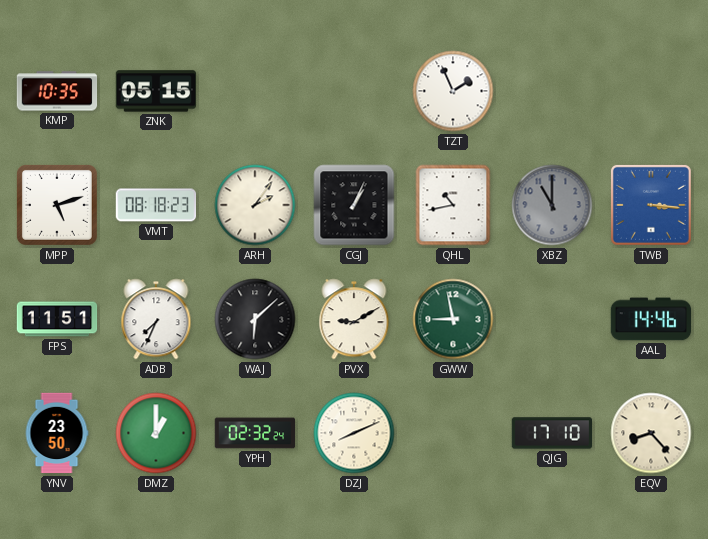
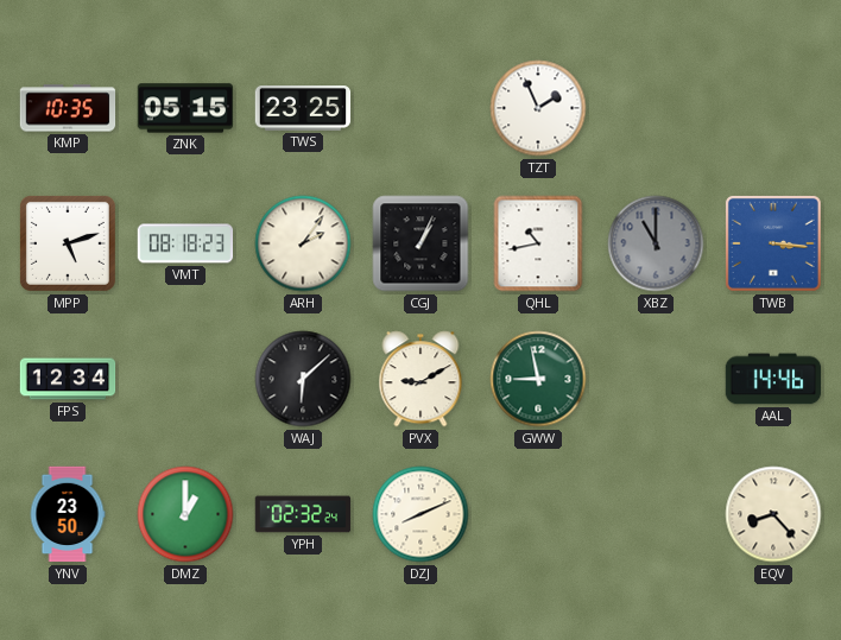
TWS: none -> 23:25 (303, 109)
FPS: 11:51 -> 12:34 (68, 379)
ADB: 7:34 -> none (156, 319)
QJG: 17:10 -> none (552, 433)
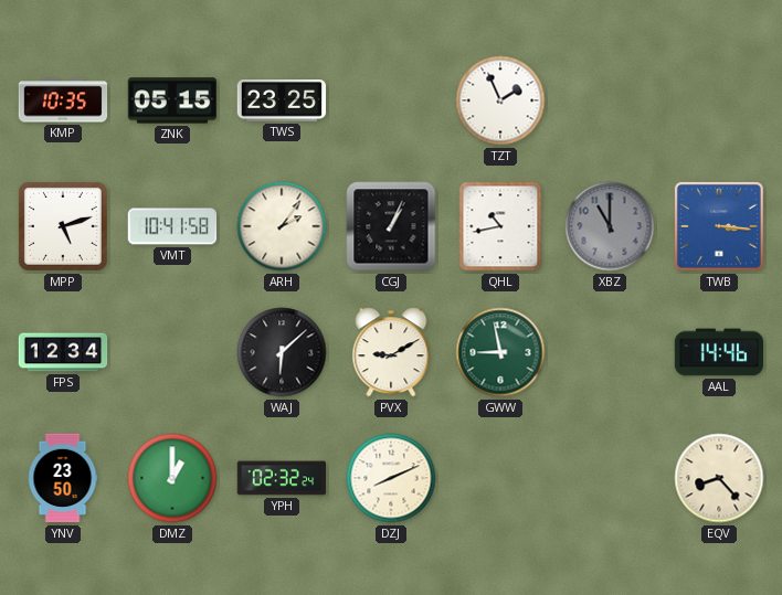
VMT: 08:18 -> 10:41 (172, 226)
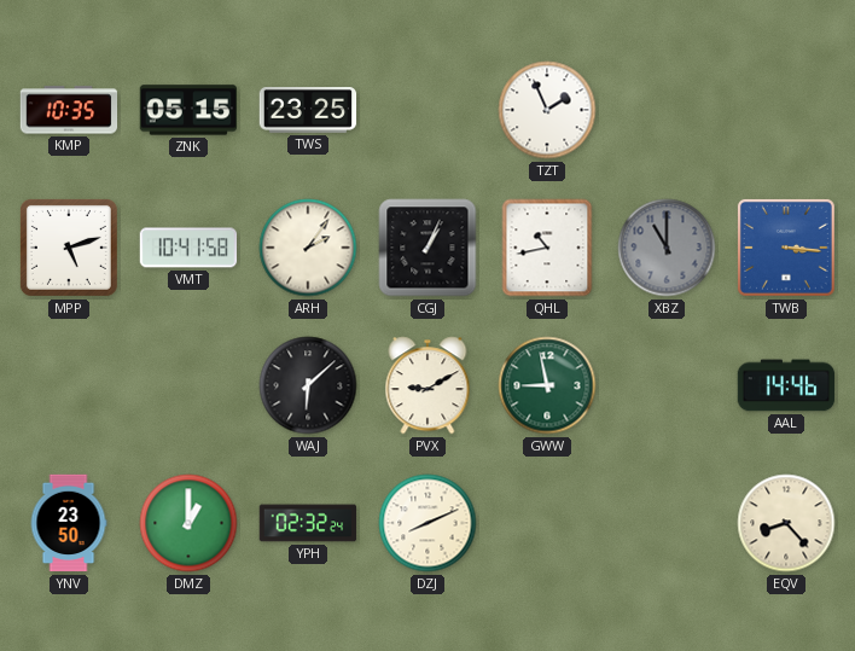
FPS: 12:34 -> none (63, 352)
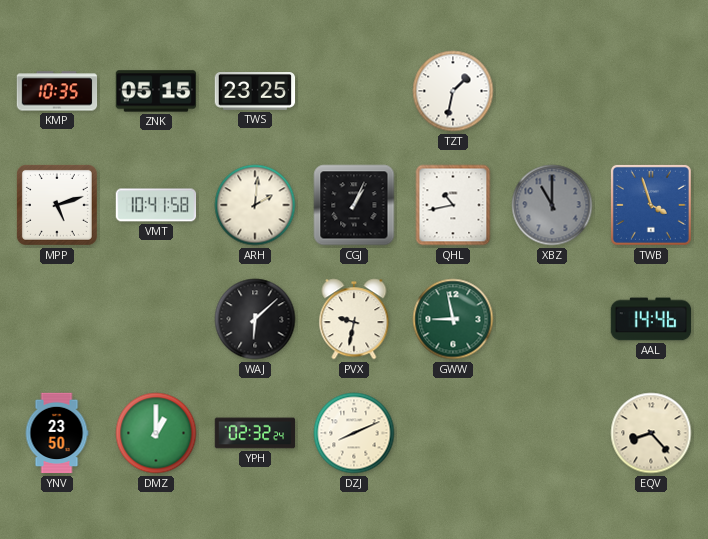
TZT: 1:56 -> 1:32 (453, 91)
ARH: 2:06 -> 2:01 (255, 205)
TWB: 3:16 -> 3:57 (651, 205)
PVX: 9:10 -> 9:32 (354, 319)
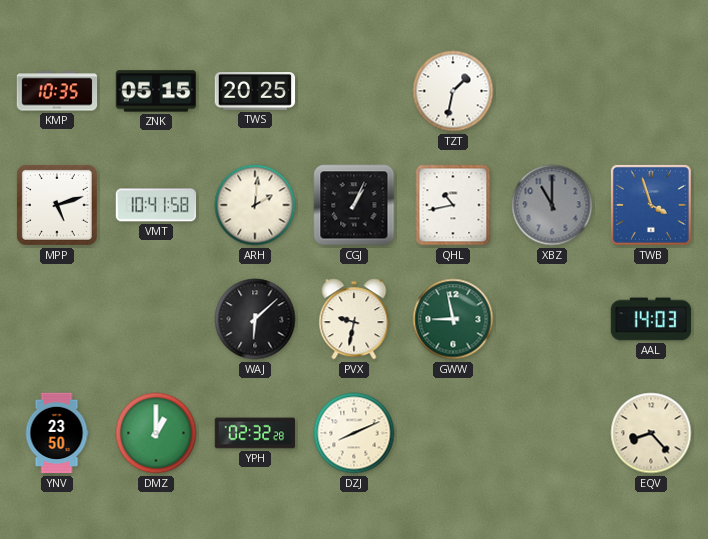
TWS: 23:25 -> 20:25 (255, 92)
AAL: 14:46 -> 14:03 (651, 319)
YPH: 02:32:24 -> 02:32:28 (255, 433)
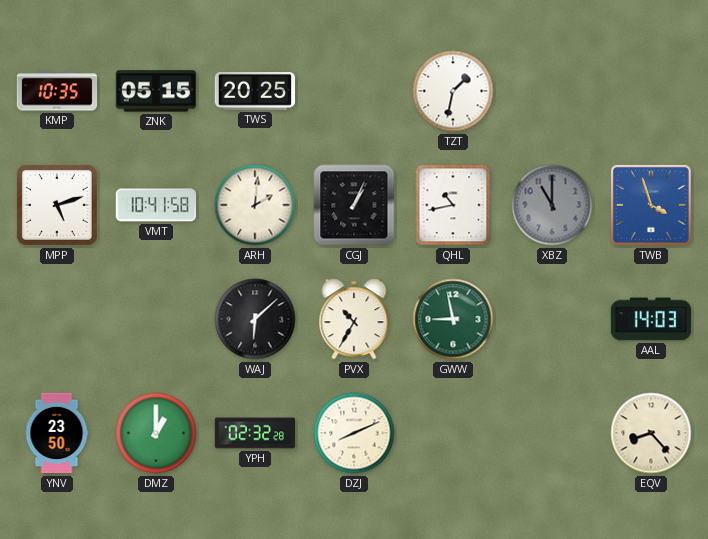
PVX: 9:32 -> 10:35 (354, 319)
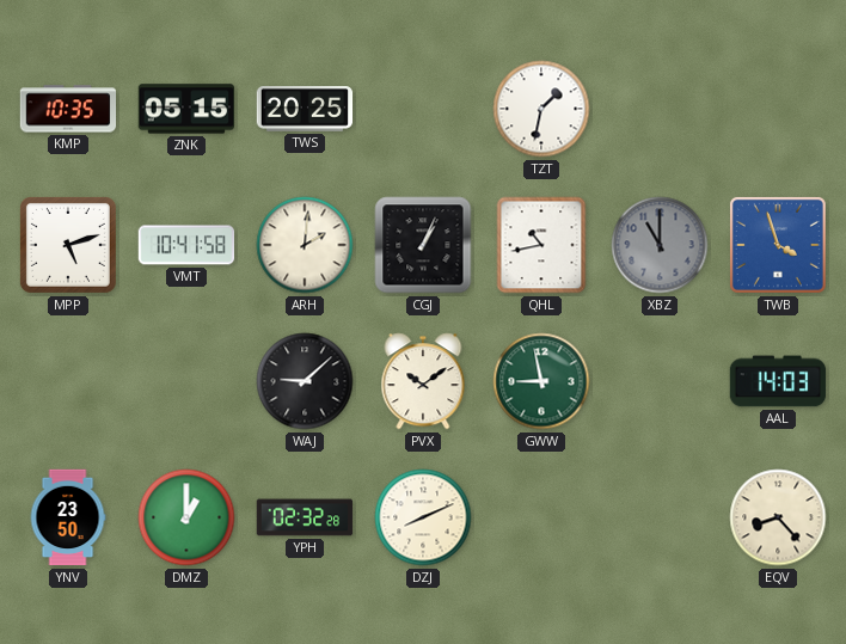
WAJ: 6:08 -> 9:08 (305, 381)
PVX: 10:35 -> 10:09 (423, 381)
